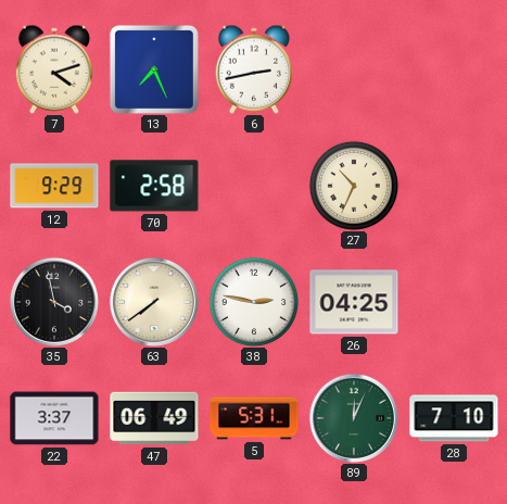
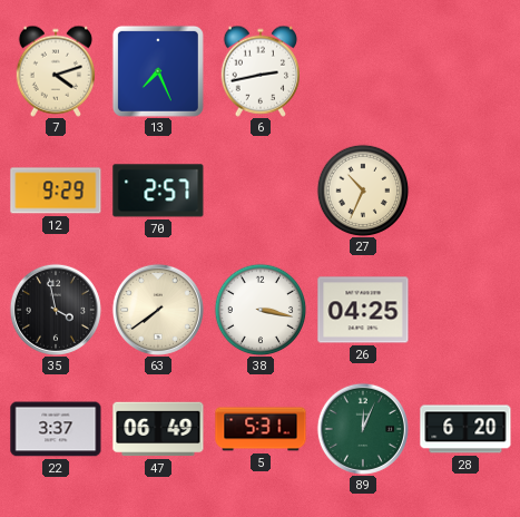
70: 2:58 -> 2:57 (158, 191)
38: 2:47 -> 3:17 (261, 310)
28: 7:10 -> 6:20 (465, 429)
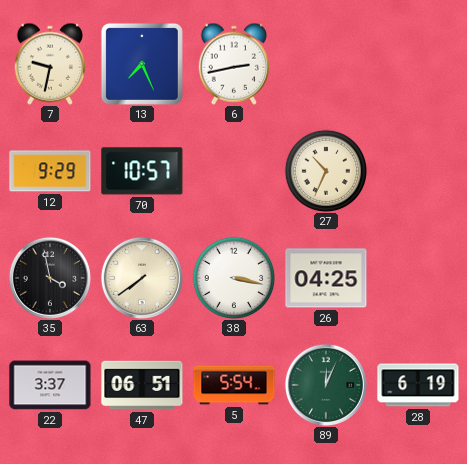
7: 4:12 -> 9:32 (49, 64)
70: 2:57 -> 10:57 (142, 171)
47: 06:49 -> 06:51 (142, 385)
5: 5:31 -> 5:54 (234, 385)
28: 6:20 -> 6:19 (418, 385)
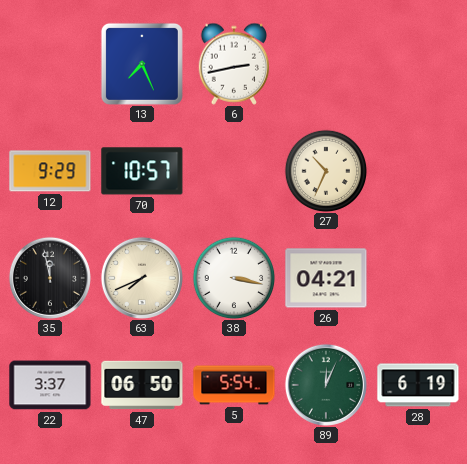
7: 9:32 -> none (49, 64)
35: 3:58 -> 11:58 (50, 278)
63: 7:39 -> 7:41 (142, 278)
26: 04:25 -> 04:21 (326, 278)
47: 06:51 -> 06:50 (142, 385)
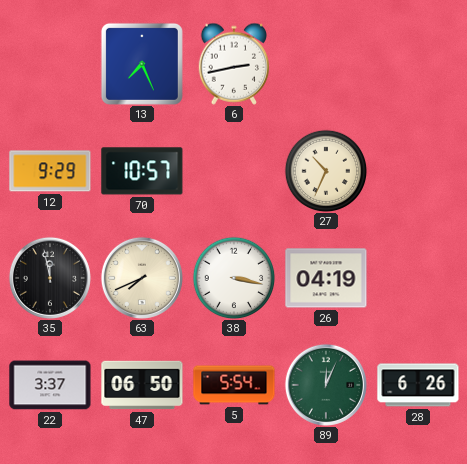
26: 04:21 -> 04:19 (326, 278)
28: 6:19 -> 6:26 (418, 385)
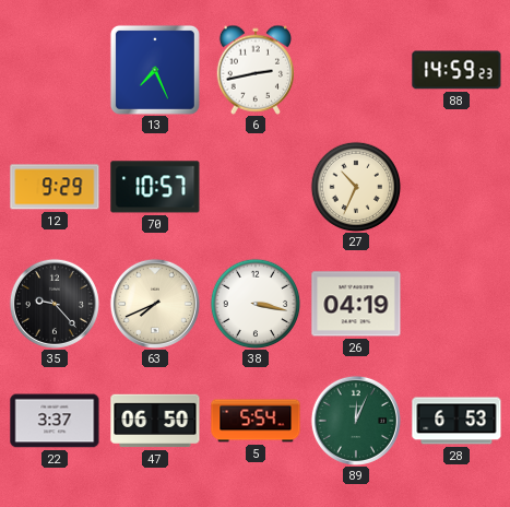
88: none -> 14:59 (456, 70)
35: 11:58 -> 9:23 (55, 304)
28: 6:26 -> 6:53 (456, 421)
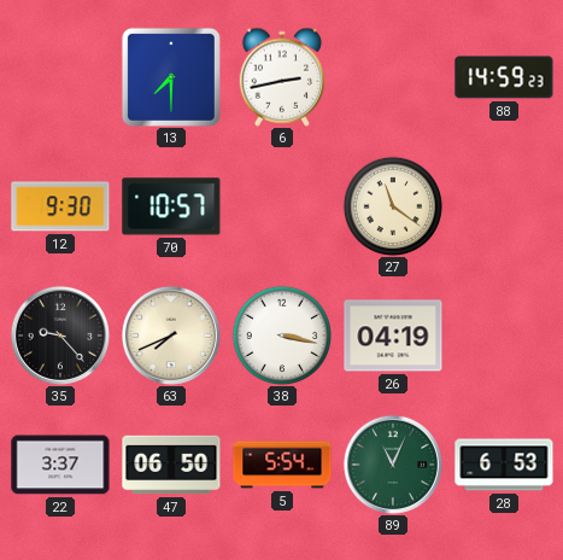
13: 7:26 -> 7:30 (171, 77)
12: 9:29 -> 9:30 (60, 206)
27: 10:34 -> 11:21 (393, 206)
89: 12:04 -> 11:04 (393, 465)
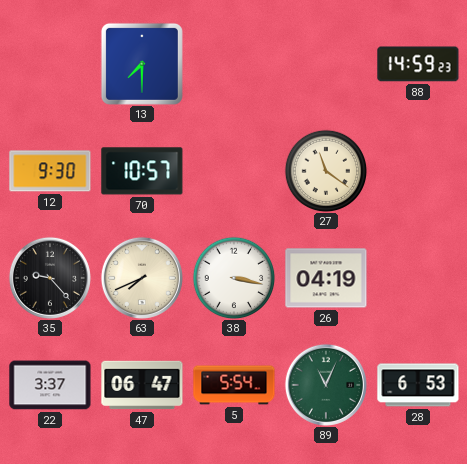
6: 2:43 -> none (281, 77)
47: 06:50 -> 06:47 (142, 385)
